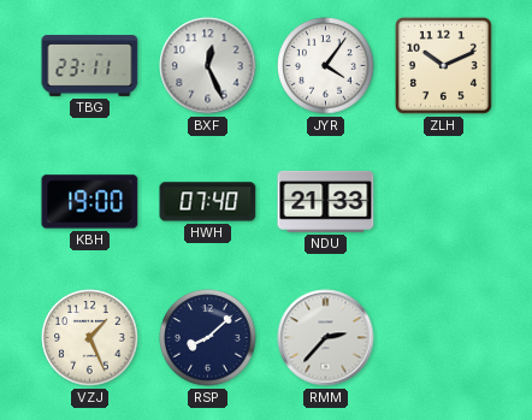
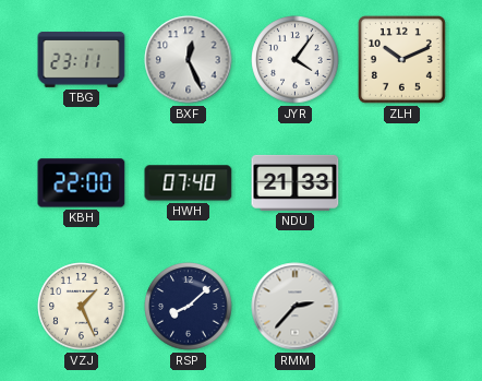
KBH: 19:00 -> 22:00 (82, 183)
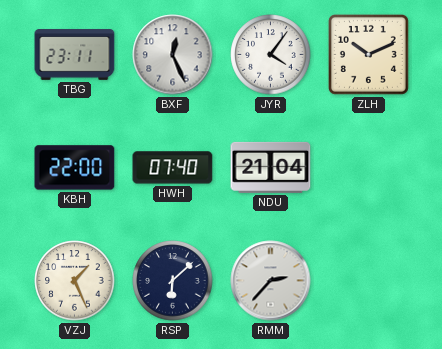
NDU: 21:33 -> 21:04 (271, 167)
RSP: 8:08 -> 6:08 (173, 281)
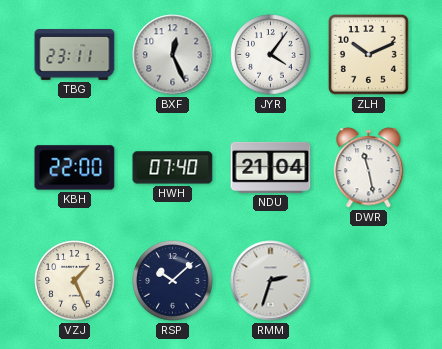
DWR: none -> 11:28 (369, 168)
RSP: 6:08 -> 10:08 (173, 281)
RMM: 2:37 -> 2:33 (271, 281)
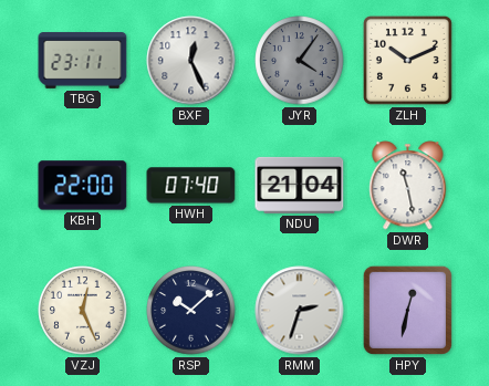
JYR dial: white -> grey (300, 61)
VZJ: 1:26 -> 12:26 (83, 311)
HPY: none -> 12:32 (407, 310)
